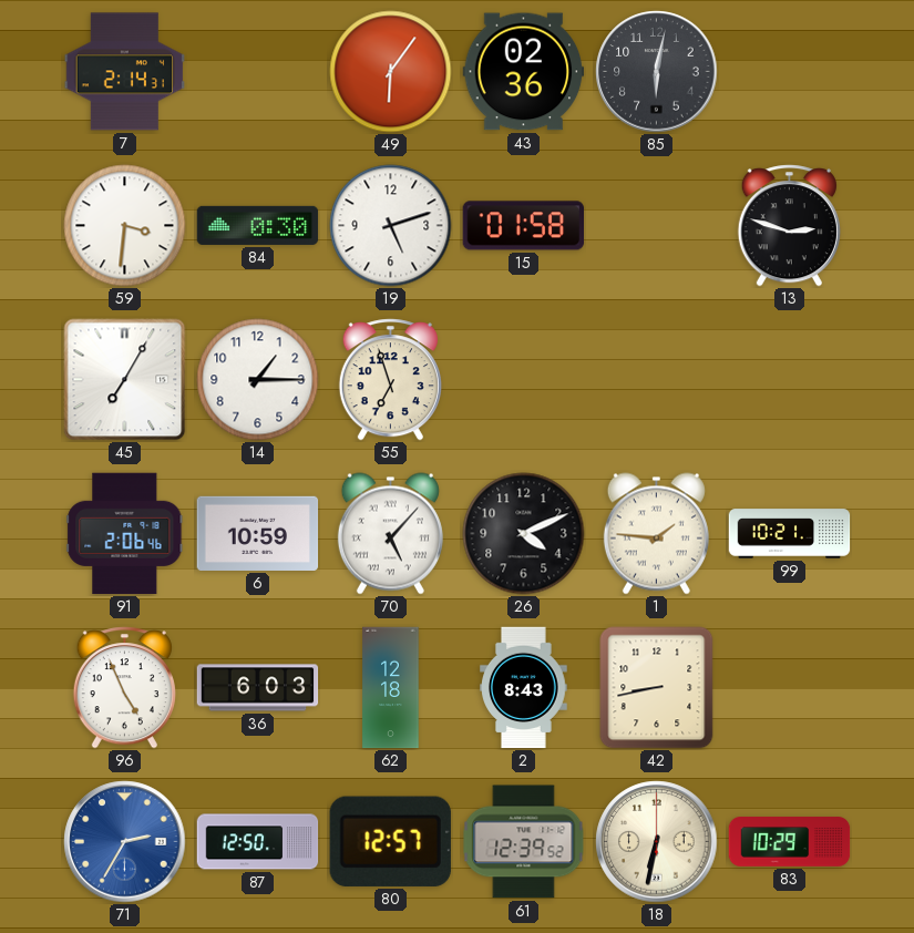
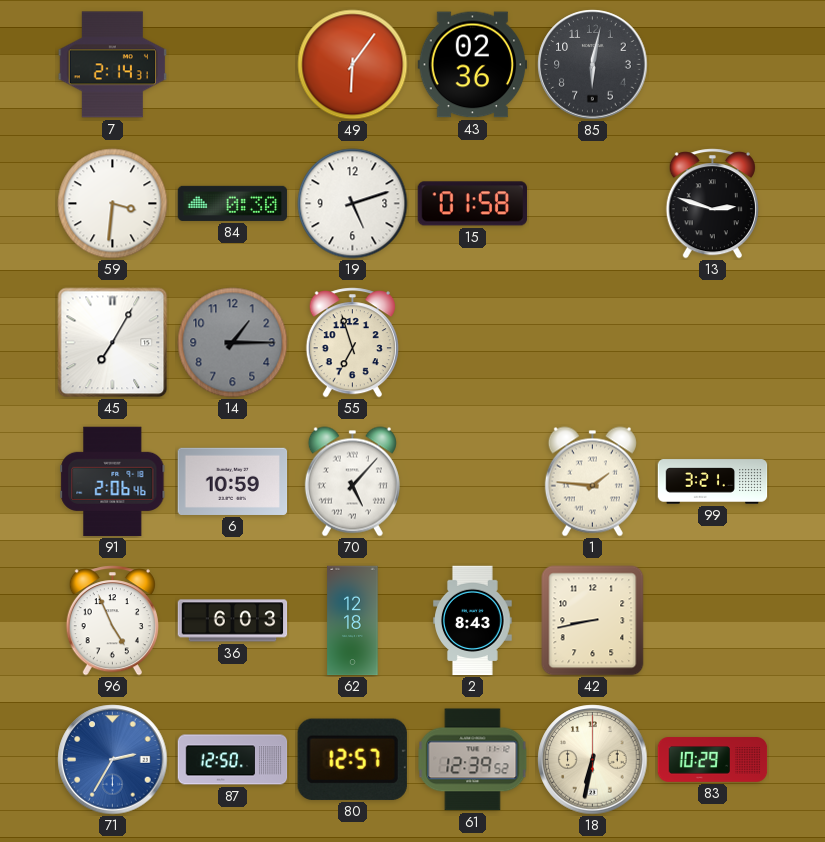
14 dial: white -> grey (233, 343)
26: 4:11 -> none (524, 534)
99: 10:21 -> 3:21 (713, 482)
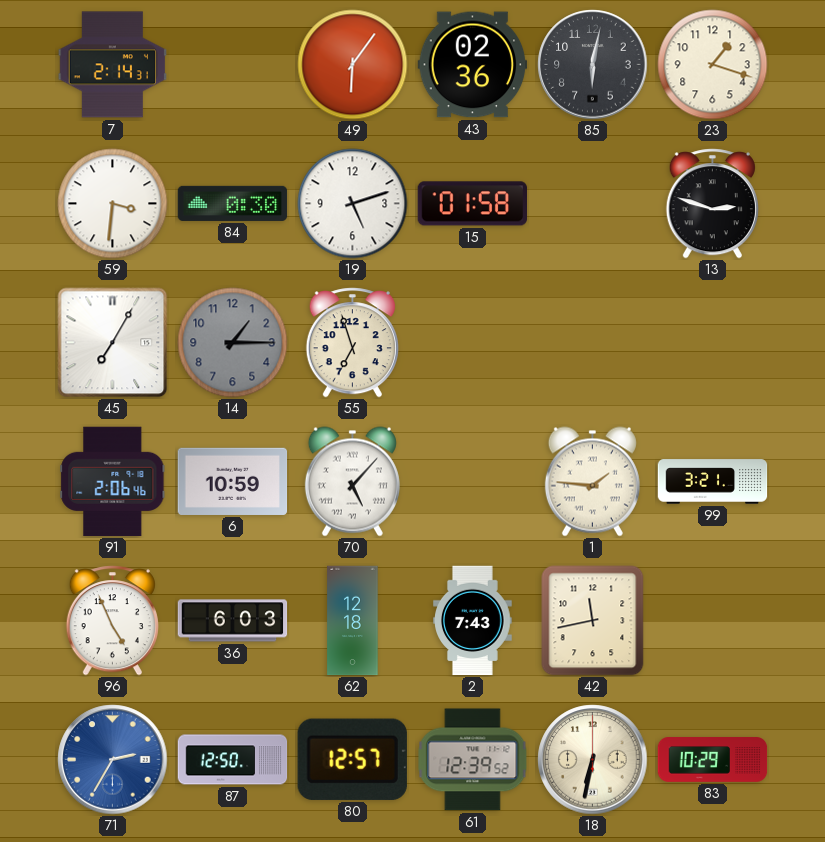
23: none -> 1:18 (713, 65)
2: 8:43 -> 7:43 (473, 621)
42: 8:43 -> 11:43 (593, 621)
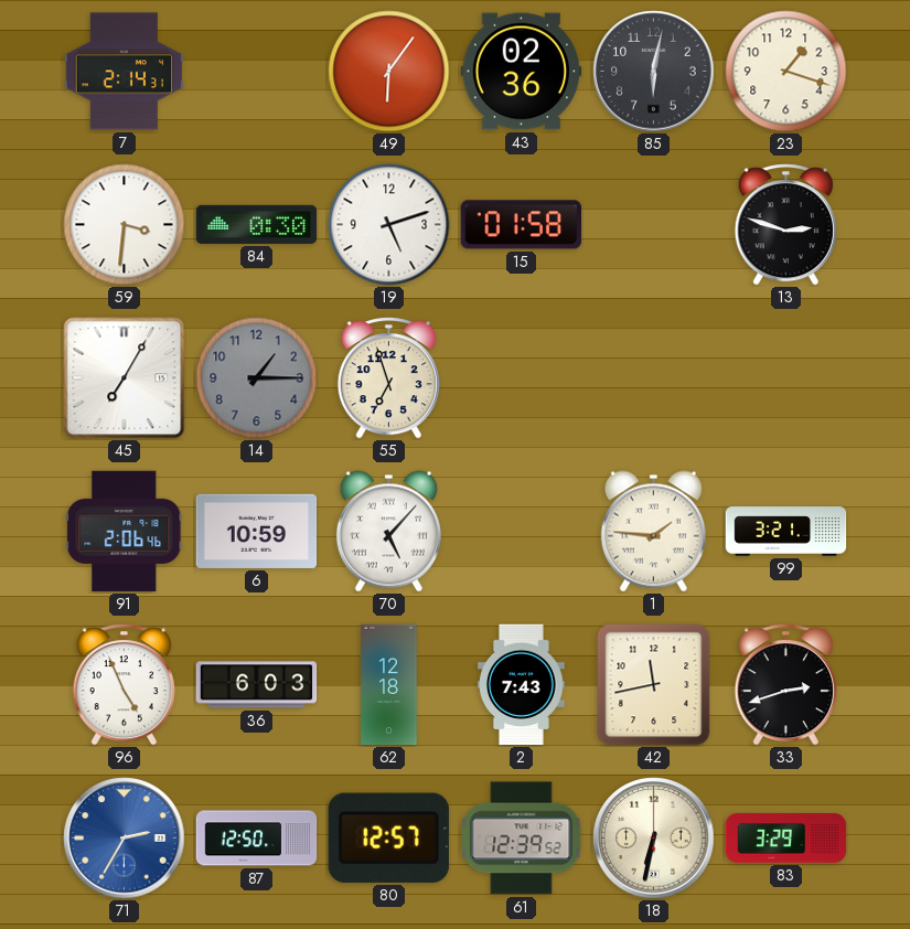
33: none -> 2:42 (785, 685)
83: 10:29 -> 3:29 (786, 839)
